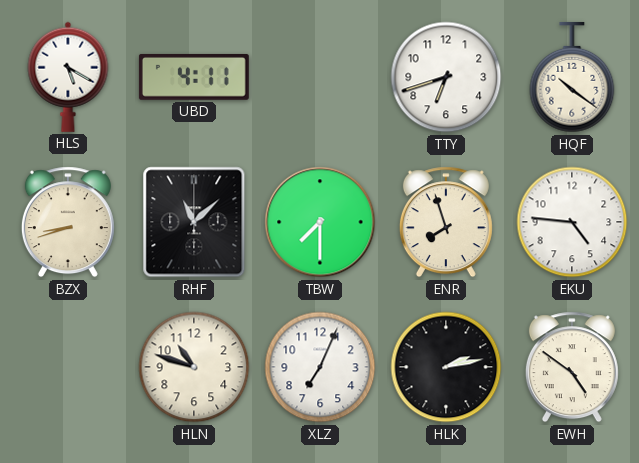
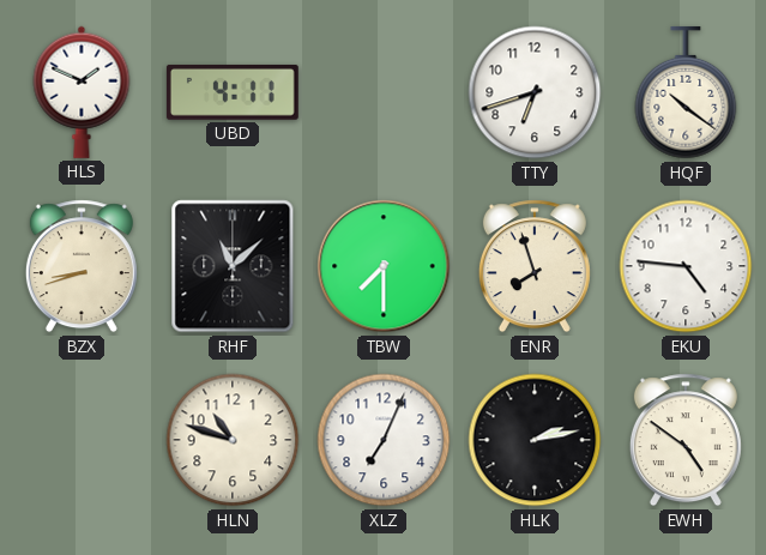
HLS: 5:20 -> 1:49 (82, 92)
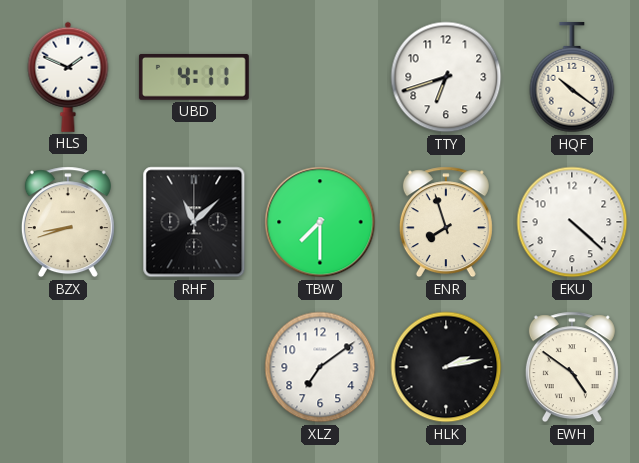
EKU: 4:46 -> 4:22 (572, 222)
HLN: 10:48 -> none (233, 440)
XLZ: 7:04 -> 7:09 (320, 367)
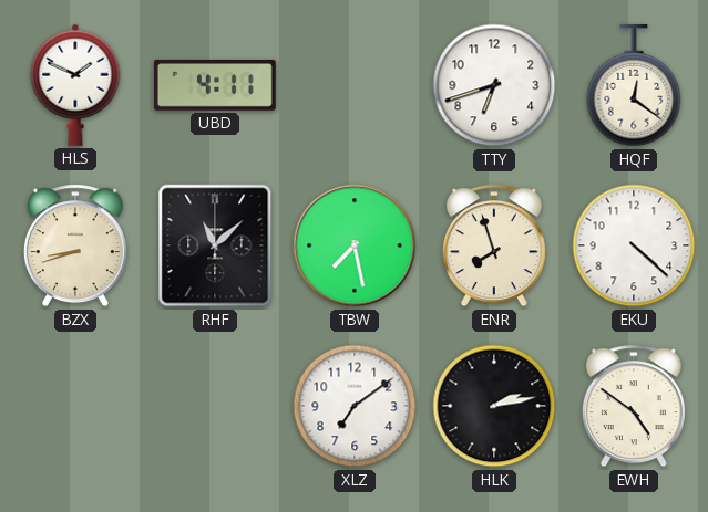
HQF: 10:21 -> 12:21 (634, 85)
TBW: 7:30 -> 7:28 (355, 245)
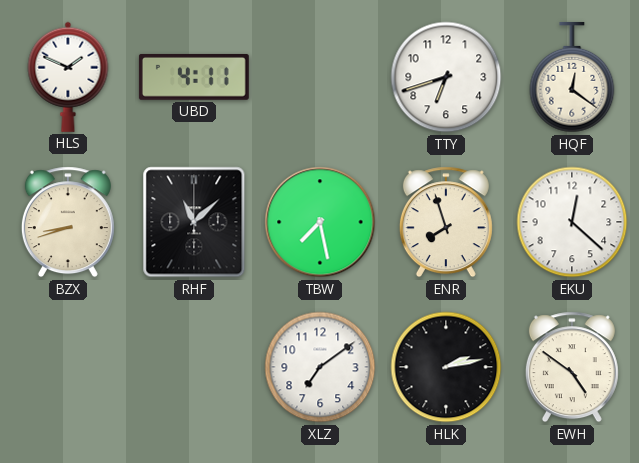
EKU: 4:22 -> 12:22 (572, 222)
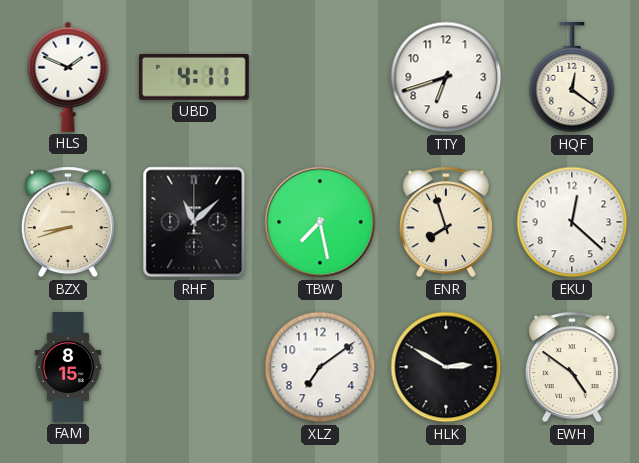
FAM: none -> 8:15 (68, 368)
HLK: 2:13 -> 2:50 (446, 367)
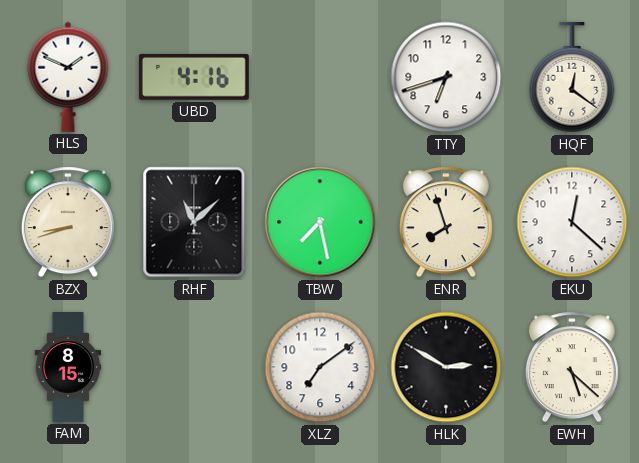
UBD: 4:11 -> 4:16 (194, 77)
EWH: 4:51 -> 5:22 (572, 367)
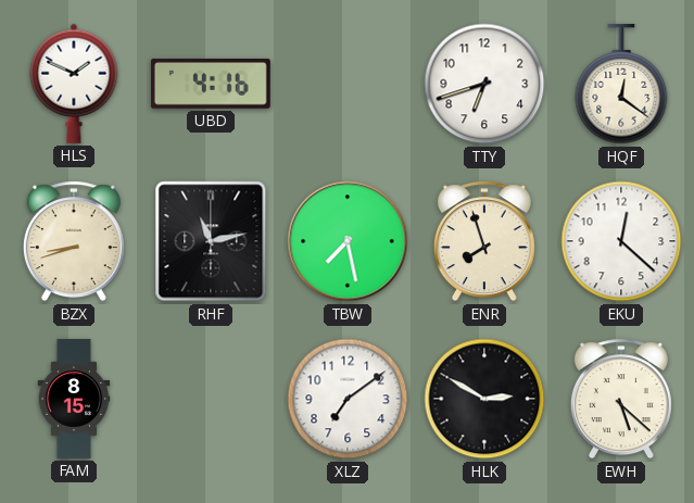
RHF: 11:08 -> 11:13 (211, 241)
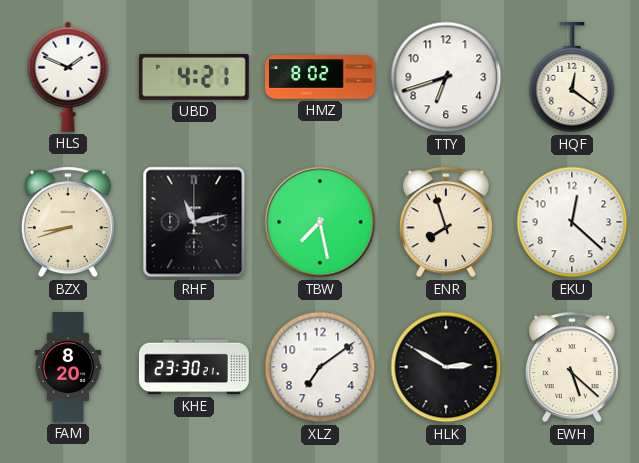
UBD: 4:16 -> 4:21 (194, 77)
HMZ: none -> 8:02 (321, 77)
FAM: 8:15 -> 8:20 (68, 368)
KHE: none -> 23:30 (194, 367)
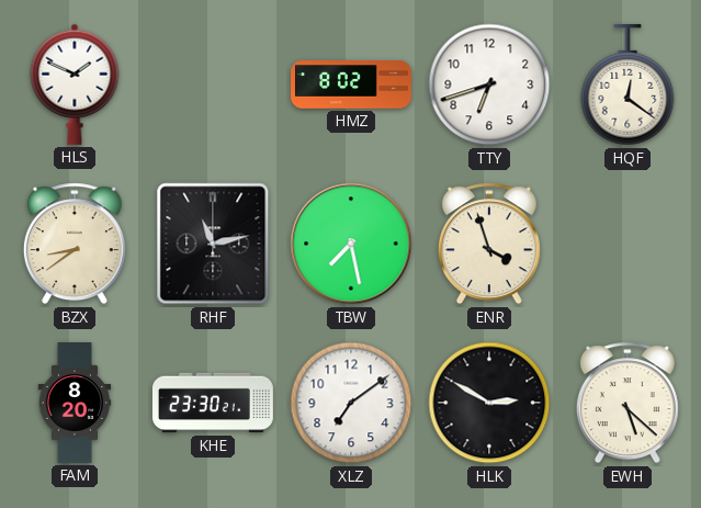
UBD: 4:21 -> none (194, 77)
BZX: 8:42 -> 8:39 (75, 244)
ENR: 7:57 -> 3:57 (489, 244)
EKU: 12:22 -> none (572, 222)
